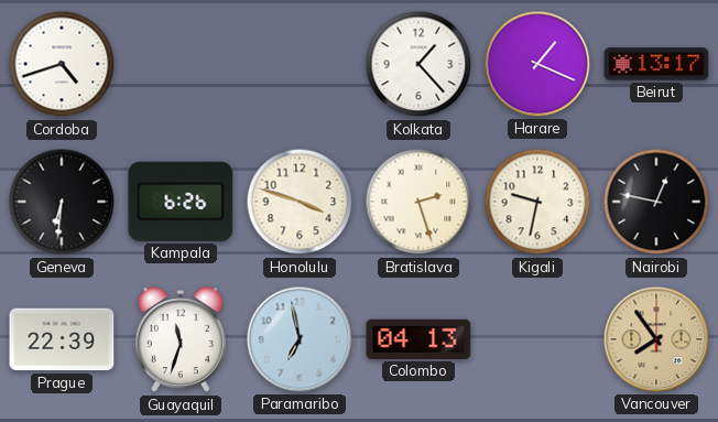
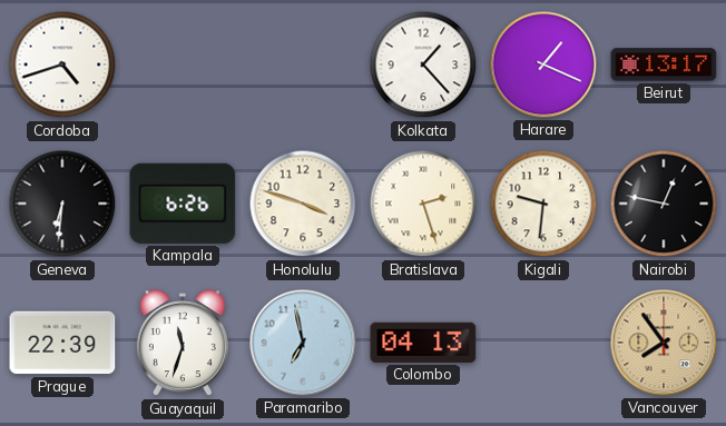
Kigali: 9:32 -> 9:31 (543, 204)
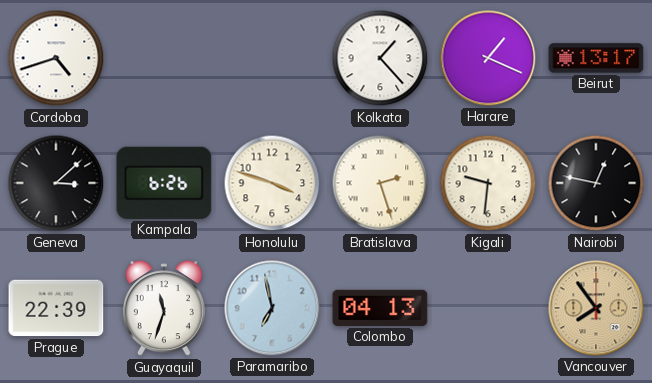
Geneva: 6:31 -> 3:08 (56, 183)
